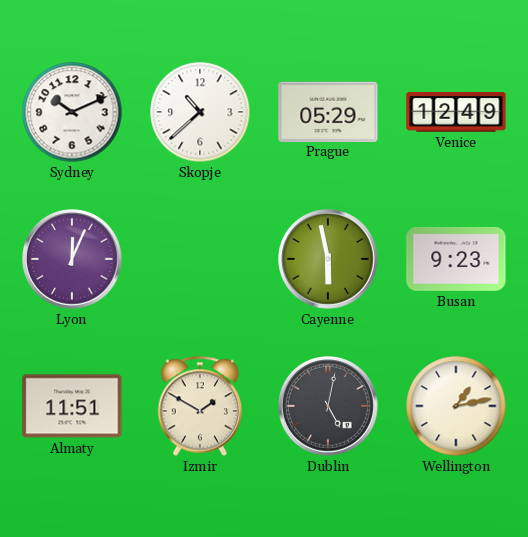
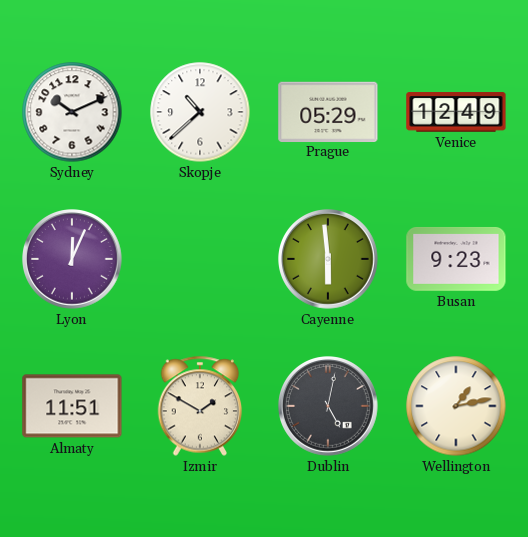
Cayenne: 5:58 -> 5:59 (328, 259)
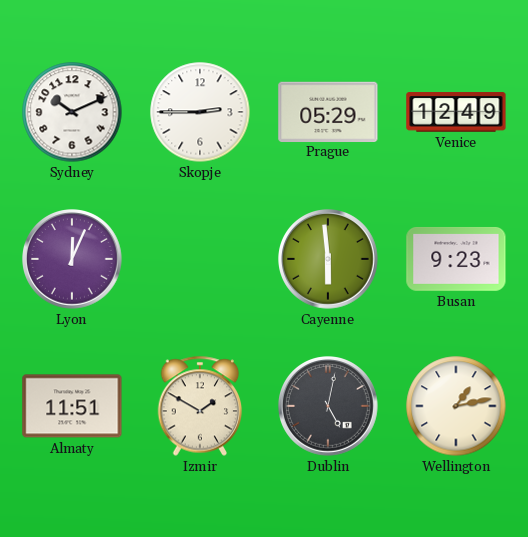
Skopje: 10:38 -> 2:45 (200, 112)
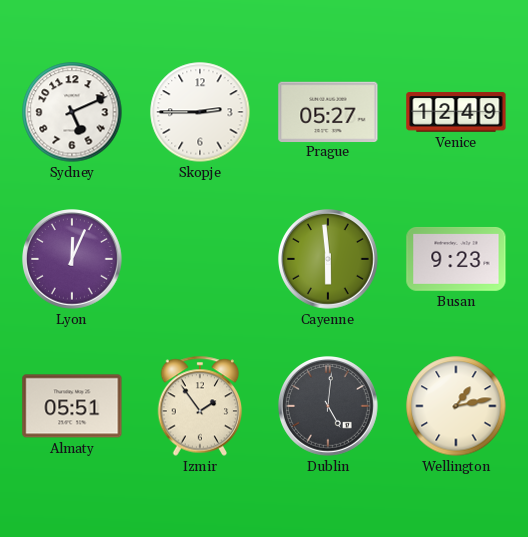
Sydney: 10:11 -> 5:11 (72, 112)
Prague: 05:29 -> 05:27 (328, 111)
Almaty: 11:51 -> 05:51 (72, 406)
Izmir: 1:50 -> 1:54 (200, 406)
Dublin: 5:02 -> 5:01 (328, 406)
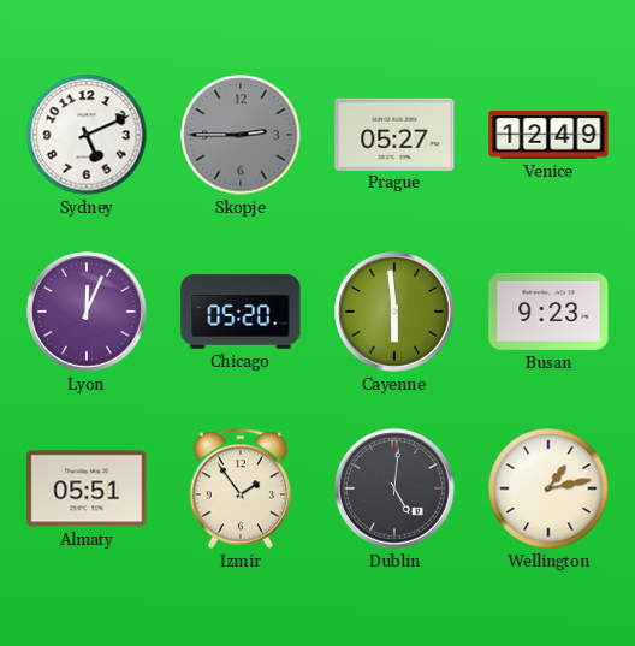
Skopje dial: white -> grey (241, 135)
Chicago: none -> 05:20 (241, 312)
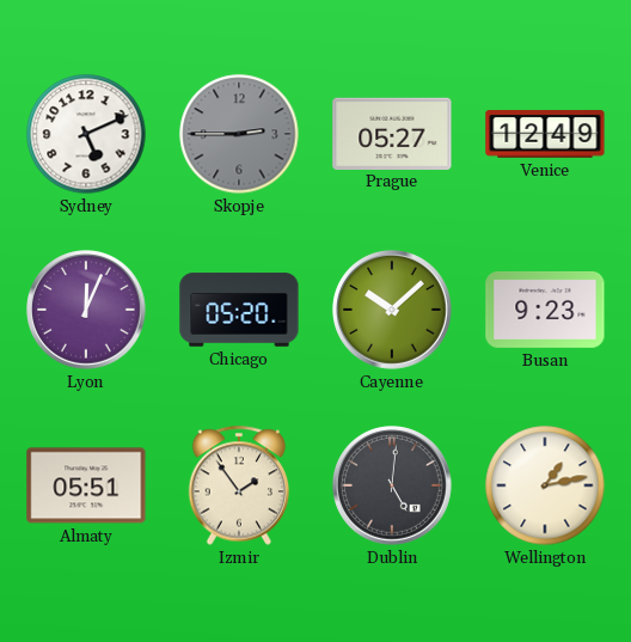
Cayenne: 5:59 -> 10:08 (392, 310)
